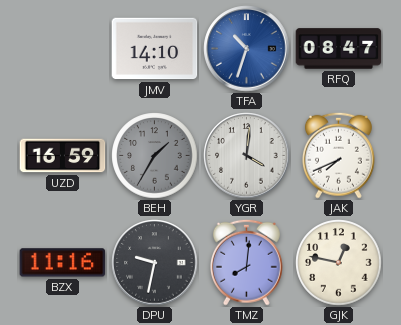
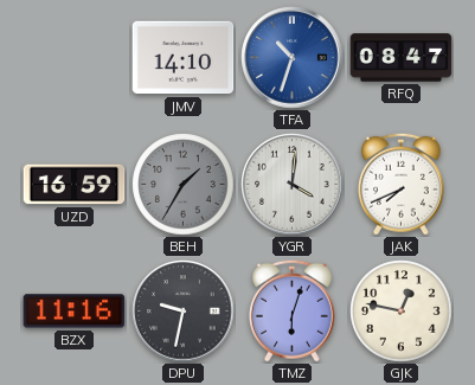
TMZ: 8:01 -> 6:03 (291, 310)
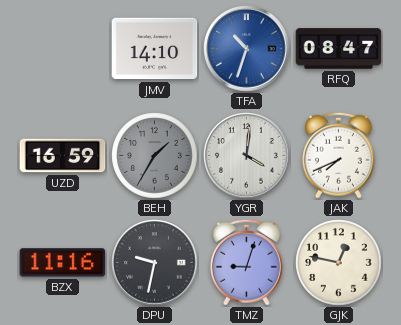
TMZ: 6:03 -> 9:03 (246, 262)
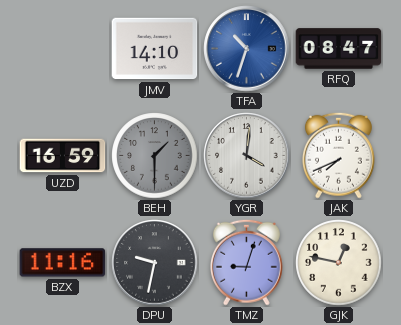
BEH: 1:35 -> 1:30 (155, 156)
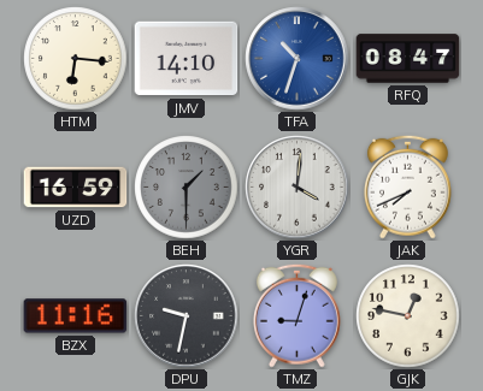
HTM: none -> 6:16 (76, 59)
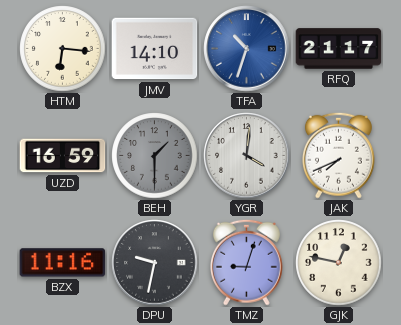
RFQ: 08:47 -> 21:17 (339, 49)
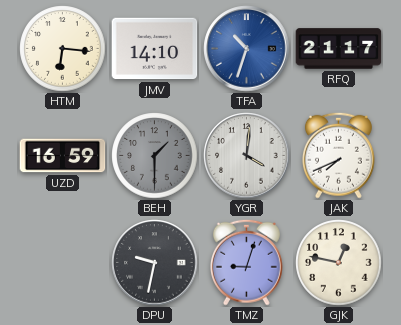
BZX: 11:16 -> none (63, 263)
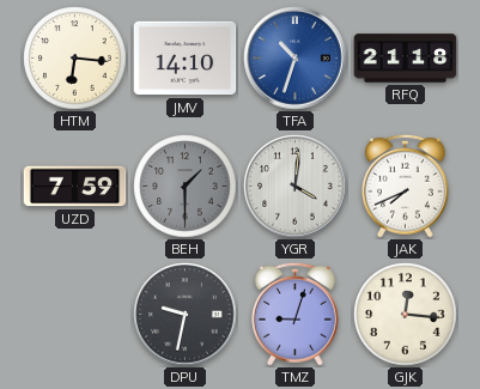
RFQ: 21:17 -> 21:18 (406, 59)
UZD: 16:59 -> 7:59 (75, 187)
GJK: 12:47 -> 12:16 (406, 315)
